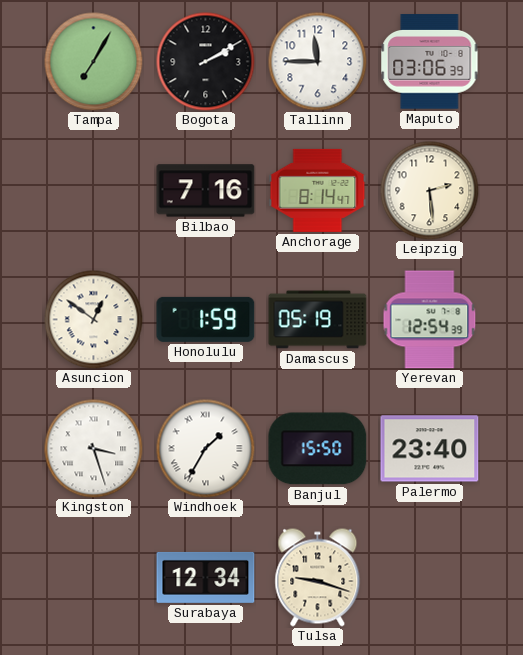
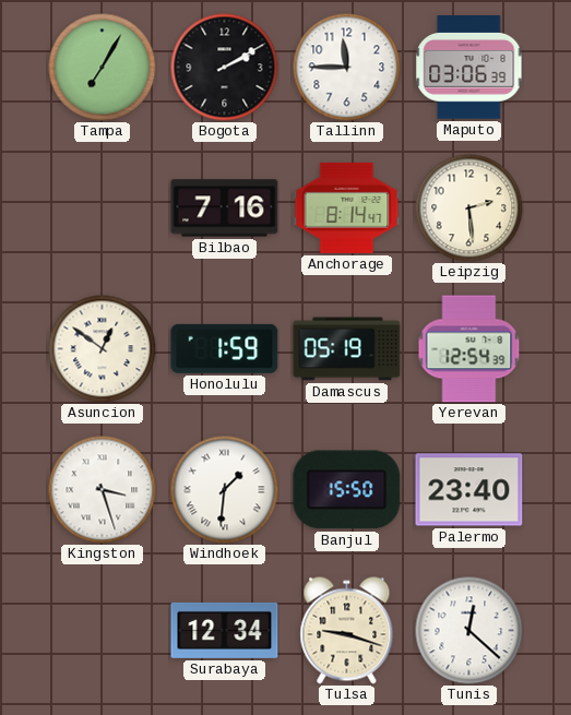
Windhoek: 1:35 -> 1:31 (225, 490)
Tunis: none -> 12:22 (469, 631)
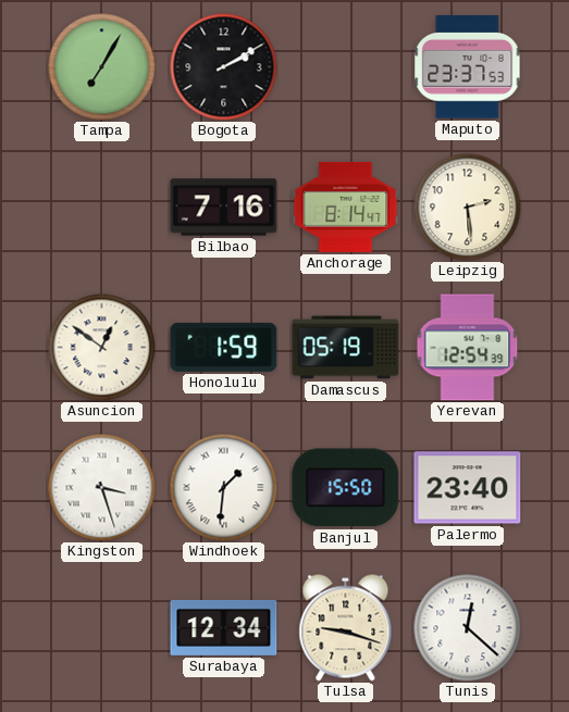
Tallinn: 11:45 -> none (347, 68)
Maputo: 03:06 -> 23:37 (468, 67)
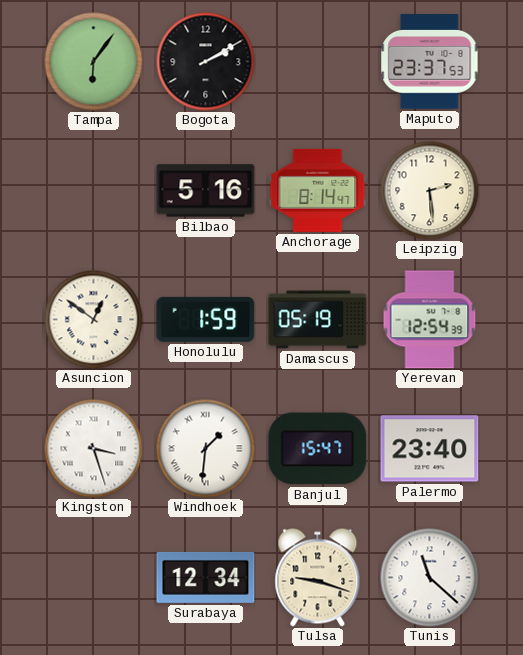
Tampa: 7:05 -> 6:06 (94, 62)
Bilbao: 7:16 -> 5:16 (206, 191)
Banjul: 15:50 -> 15:47 (318, 449)
Tunis: 12:22 -> 11:22 (430, 578)
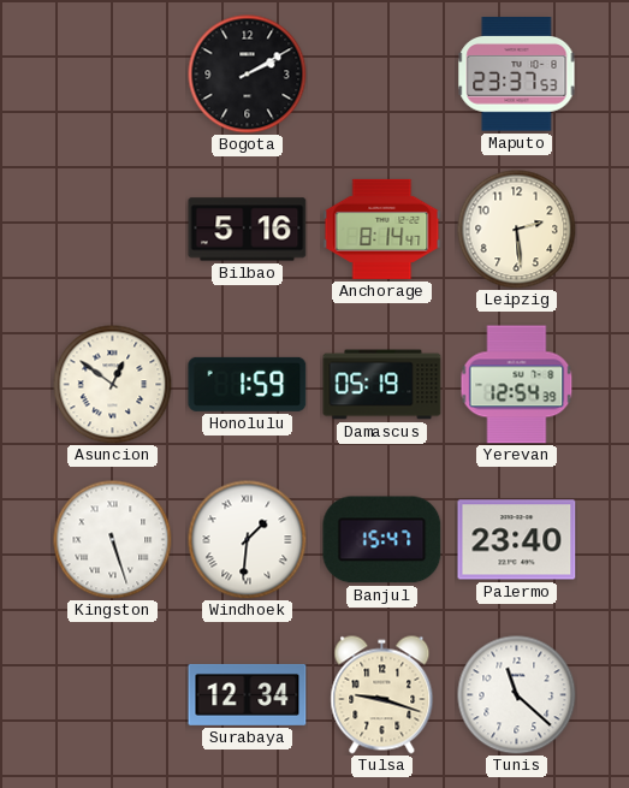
Tampa: 6:06 -> none (94, 62)
Kingston: 3:27 -> 5:27 (113, 540)
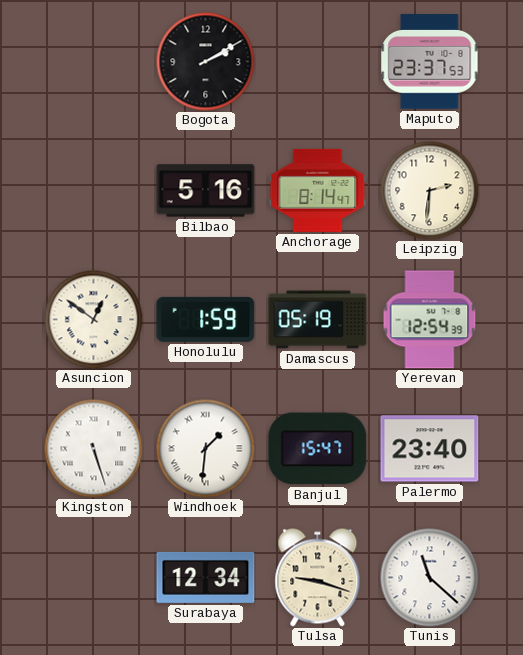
Leipzig: 2:29 -> 2:31 (430, 191)
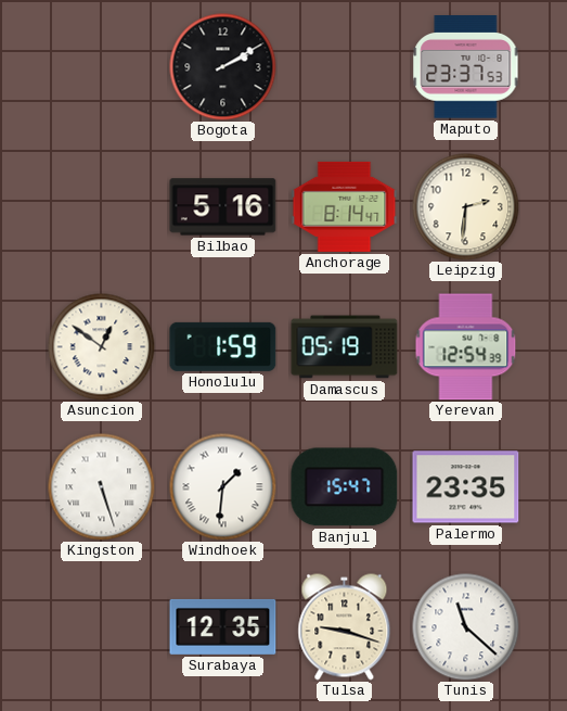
Palermo: 23:40 -> 23:35 (466, 487)
Surabaya: 12:34 -> 12:35 (223, 626)
